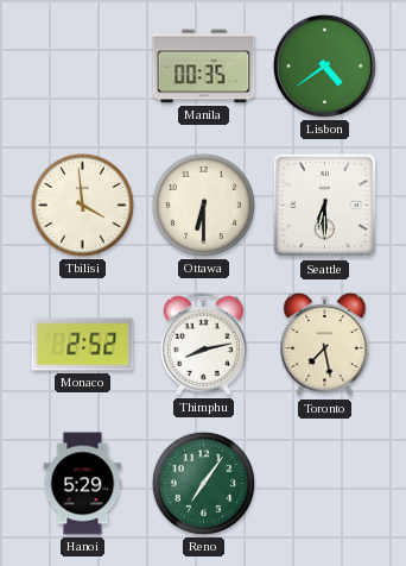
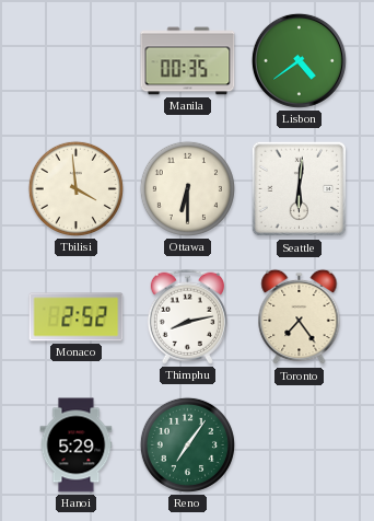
Seattle: 6:30 -> 6:01 (300, 189)
Toronto: 7:28 -> 7:24 (300, 317)
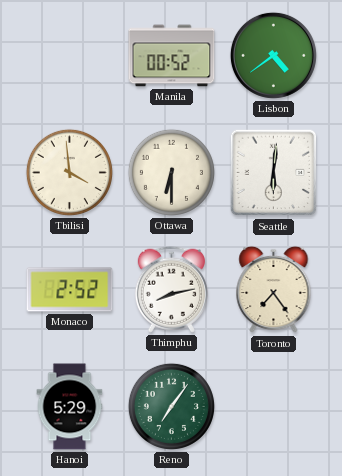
Manila: 00:35 -> 00:52 (172, 56)
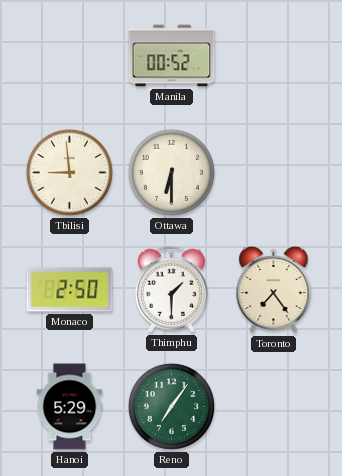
Lisbon: 4:39 -> none (273, 55)
Tbilisi: 3:59 -> 8:59 (69, 172)
Seattle: 6:01 -> none (274, 173)
Monaco: 2:52 -> 2:50 (70, 290)
Thimphu: 8:13 -> 1:30 (171, 289)
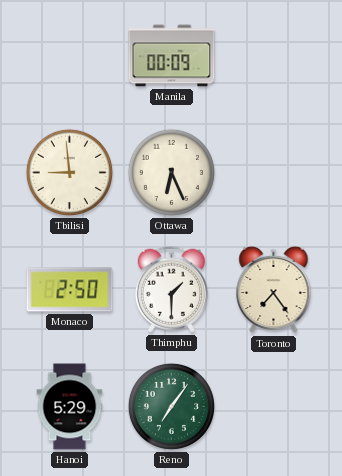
Manila: 00:52 -> 00:09 (172, 56)
Ottawa: 6:30 -> 6:26 (171, 172)
